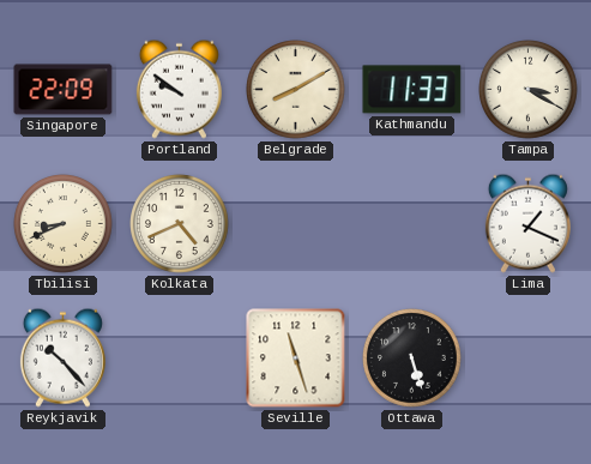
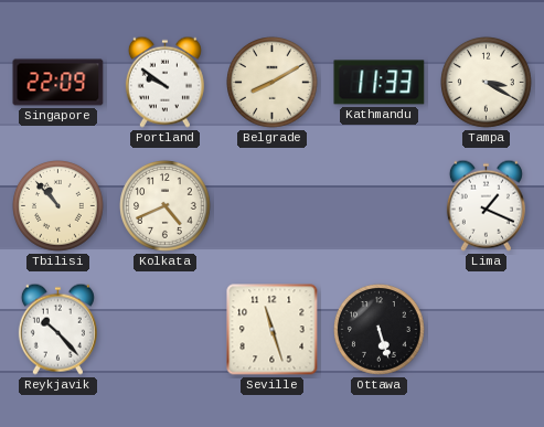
Tbilisi: 8:41 -> 10:53 (58, 206)
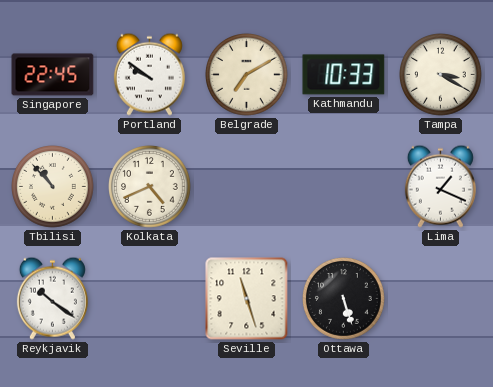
Singapore: 22:09 -> 22:45 (53, 75)
Belgrade: 8:10 -> 7:10 (247, 75)
Kathmandu: 11:33 -> 10:33 (344, 75)
Reykjavik: 10:23 -> 10:21 (52, 298)
